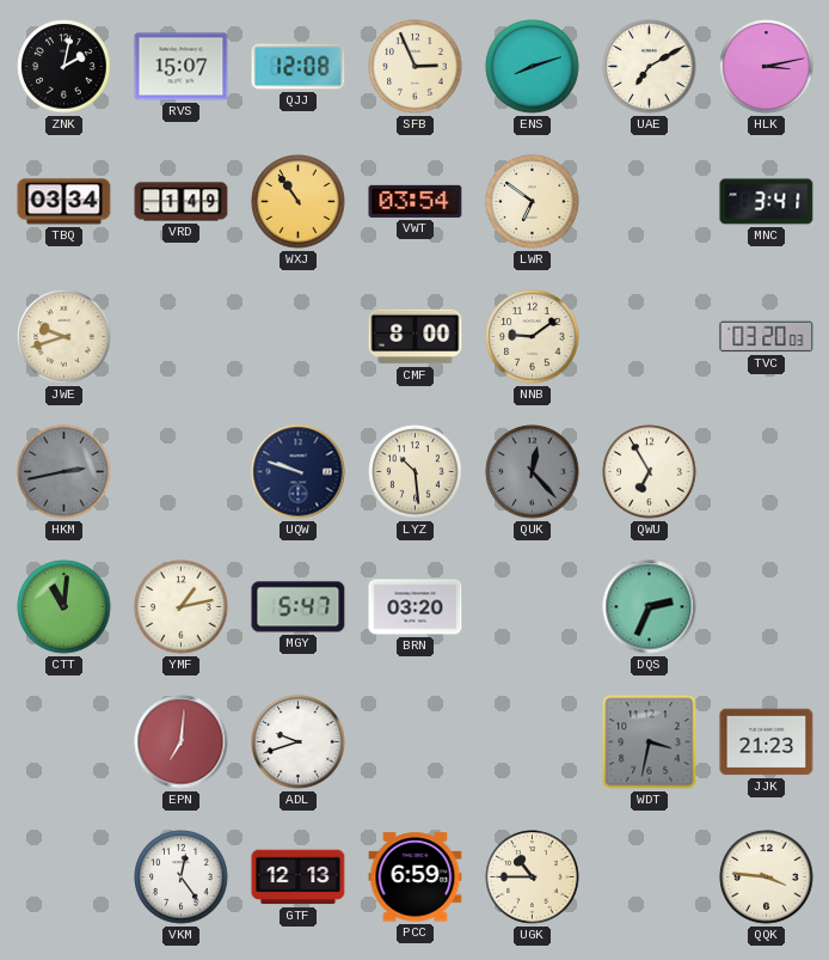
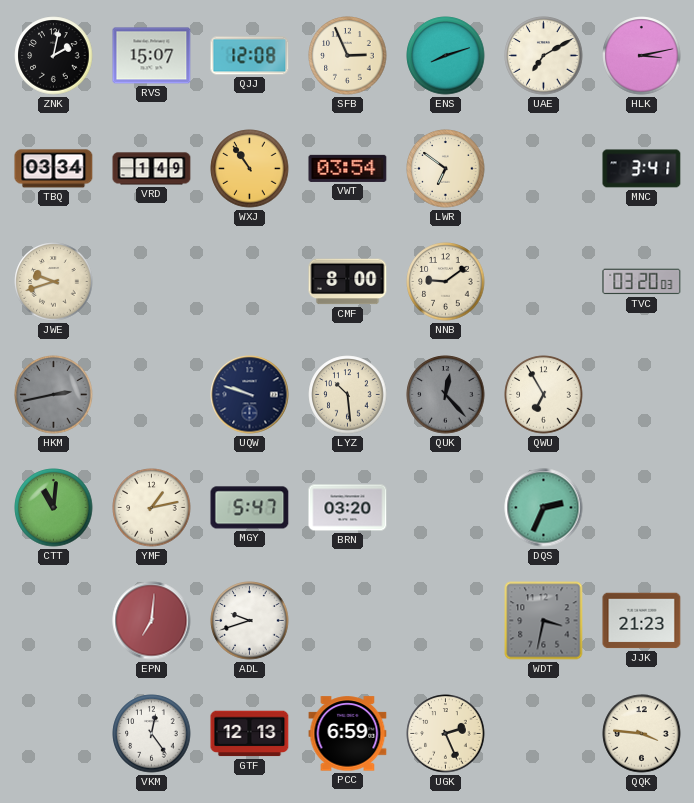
UGK: 10:45 -> 2:26 (446, 734)
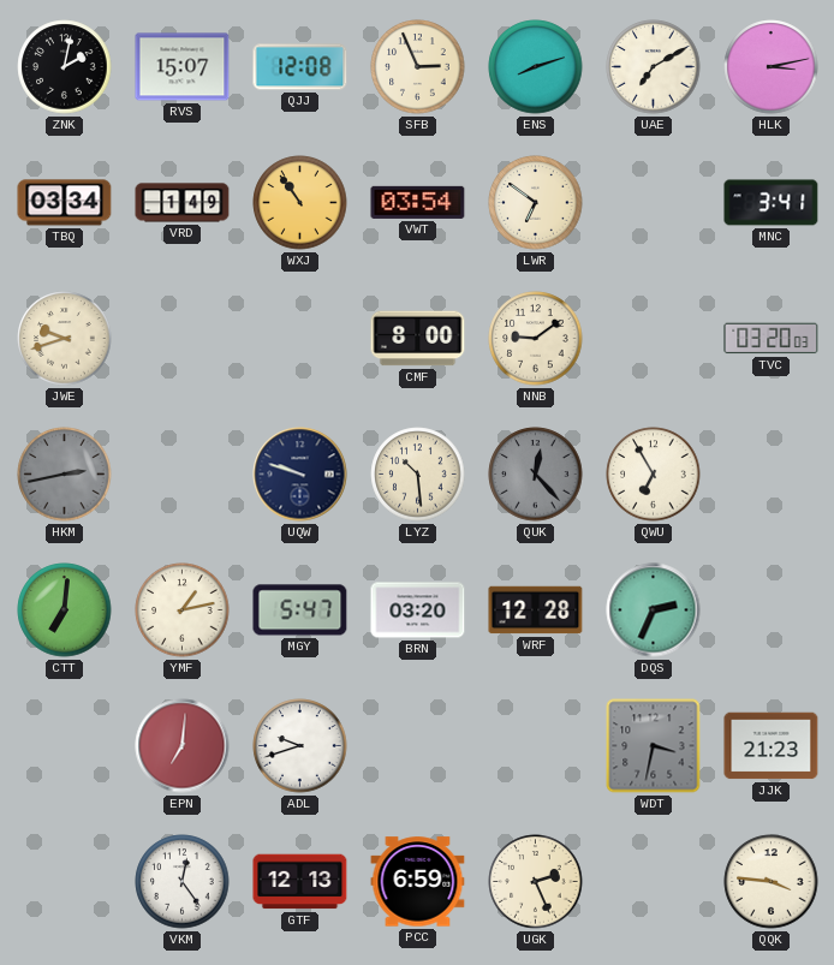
CTT: 11:01 -> 7:01 (65, 610)
WRF: none -> 12:28 (536, 610)
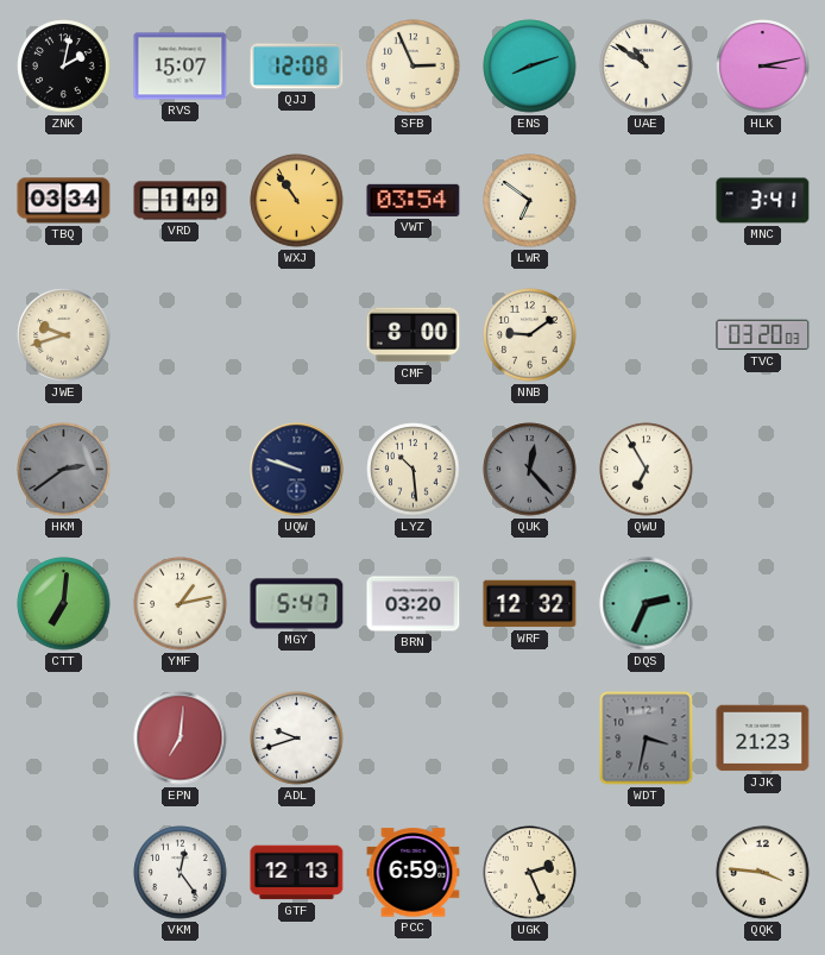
UAE: 7:10 -> 10:51 (647, 67)
HKM: 2:43 -> 2:39 (64, 470)
WRF: 12:28 -> 12:32 (530, 604)
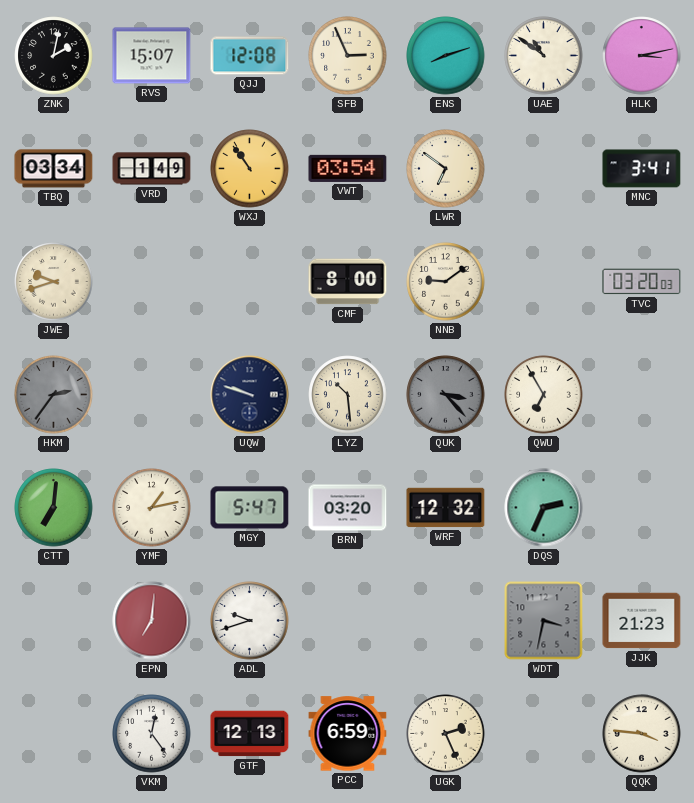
HKM: 2:39 -> 2:36 (54, 395)
QUK: 12:23 -> 3:23 (446, 395)
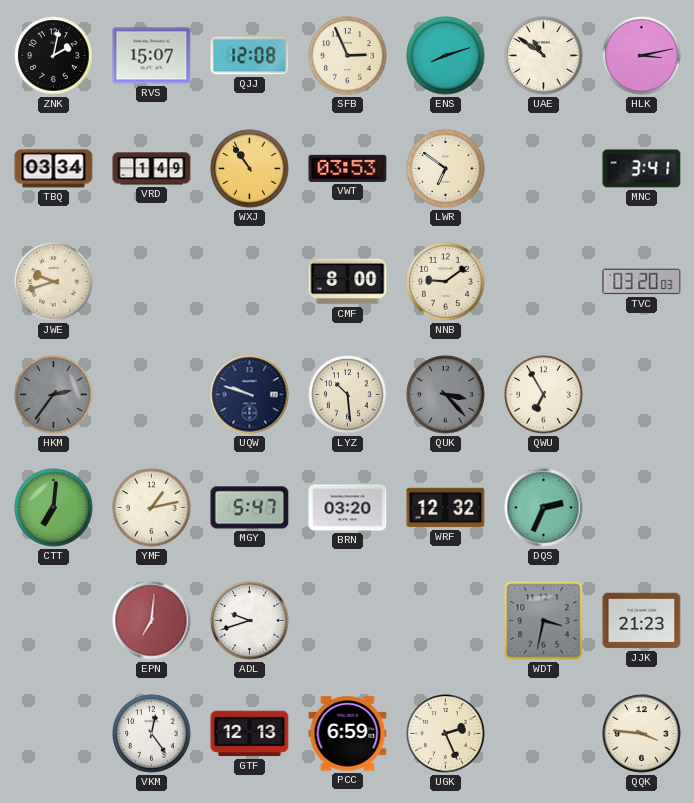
VWT: 03:54 -> 03:53 (348, 168)
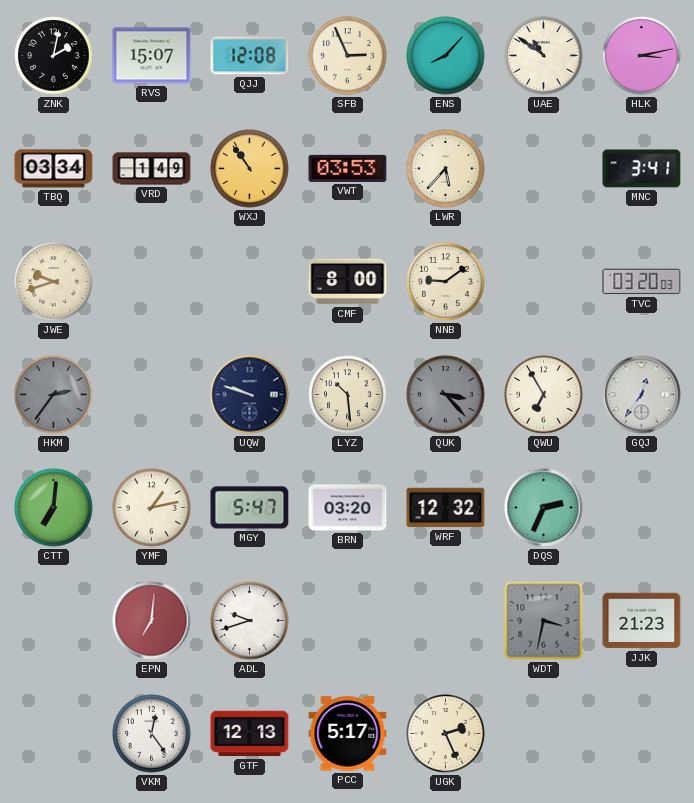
ENS: 8:12 -> 8:07 (446, 56)
LWR: 6:51 -> 5:37 (446, 169)
GQJ: none -> 12:36 (642, 395)
PCC: 6:59 -> 5:17 (348, 734)
QQK: 3:46 -> none (642, 734)
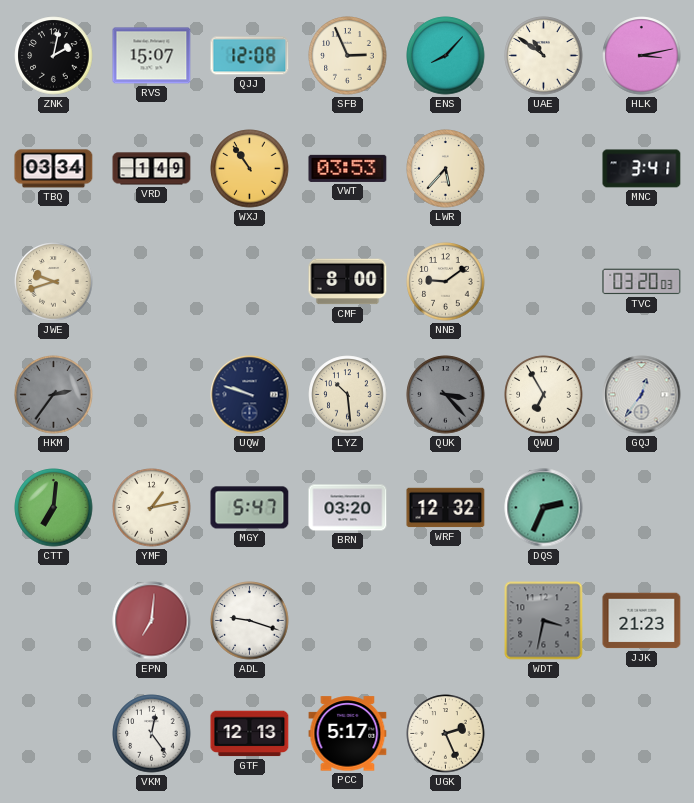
ADL: 9:42 -> 9:18 (250, 621)
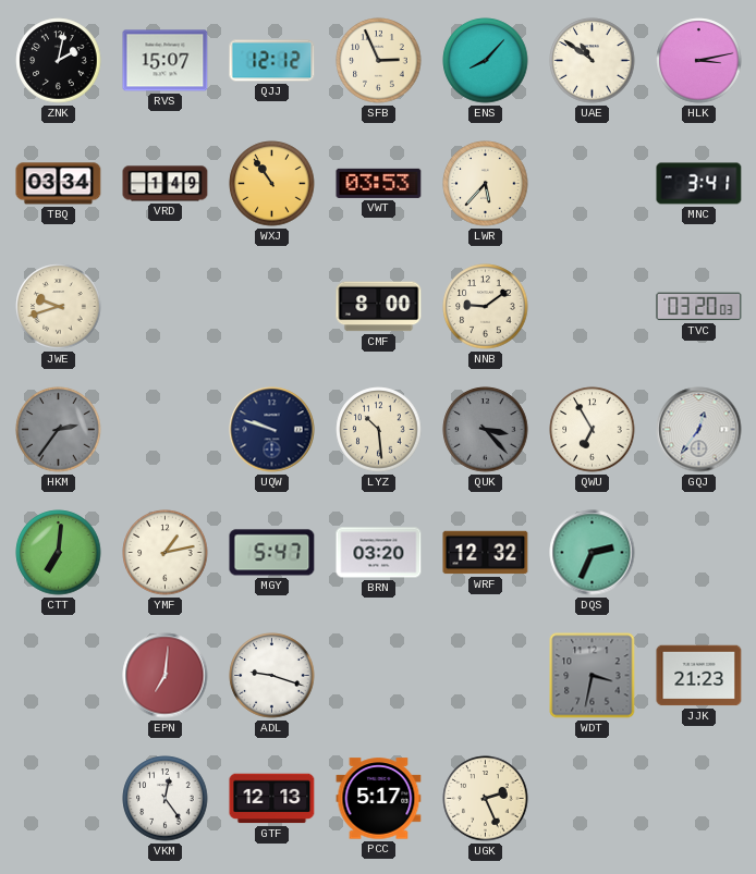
QJJ: 12:08 -> 12:12 (272, 61)
